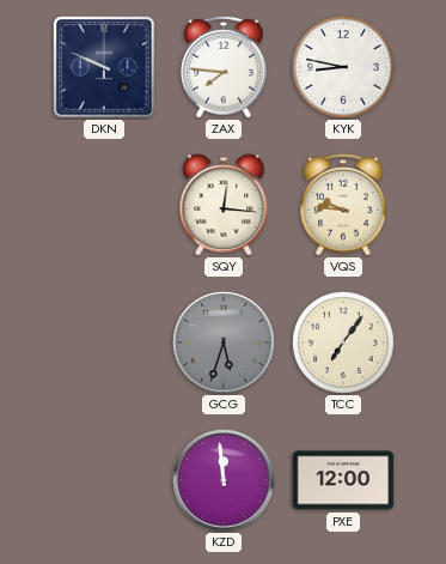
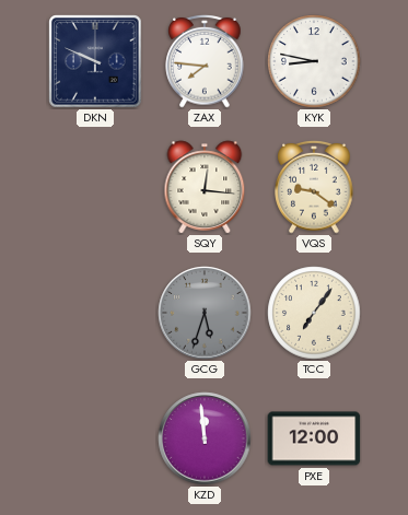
VQS: 9:46 -> 9:21 (314, 187)
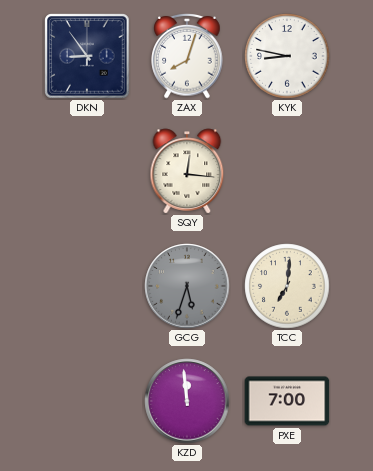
DKN: 9:49 -> 8:54 (87, 56)
ZAX: 7:46 -> 8:03 (187, 56)
VQS: 9:21 -> none (314, 187)
TCC: 7:06 -> 7:01 (287, 286)
PXE: 12:00 -> 7:00 (287, 401)
